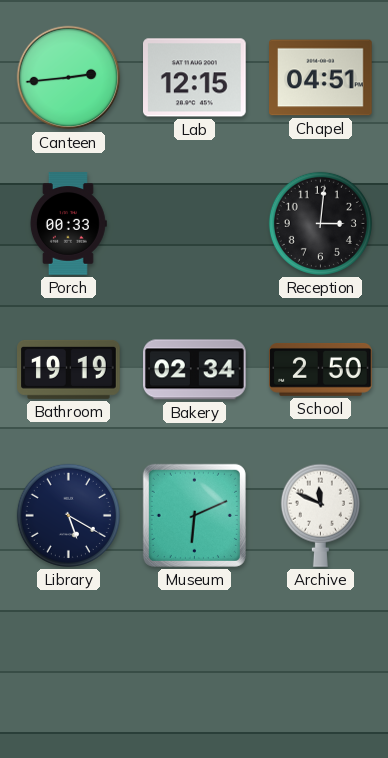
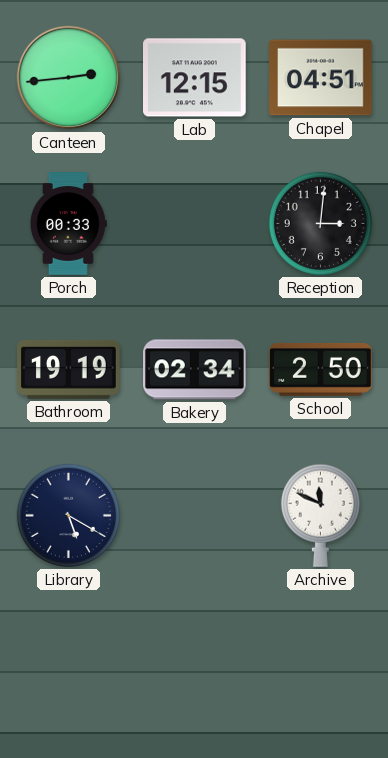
Museum: 6:11 -> none (194, 515)
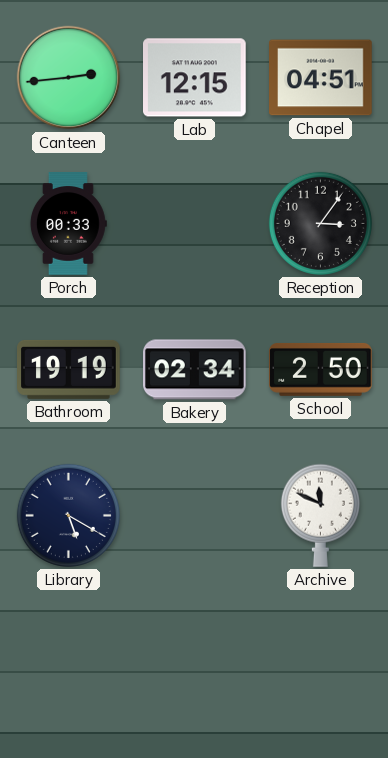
Reception: 3:01 -> 3:06 (320, 223)
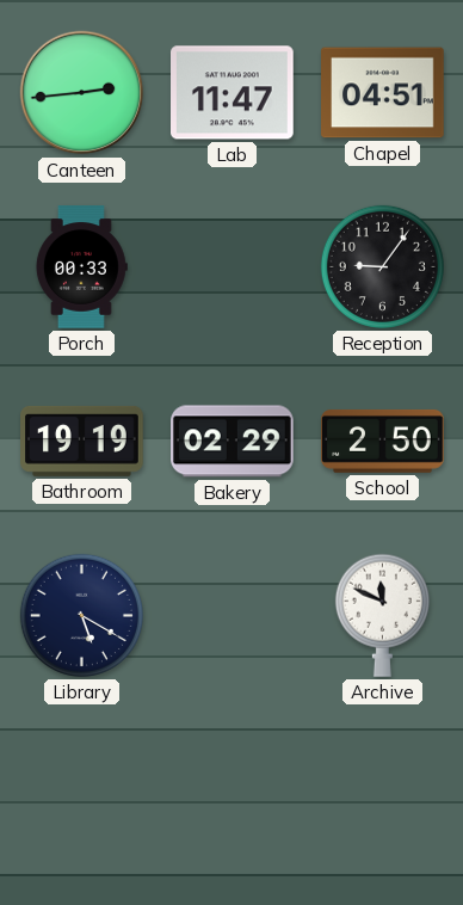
Lab: 12:15 -> 11:47 (233, 93)
Reception: 3:06 -> 9:06 (382, 266)
Bakery: 02:34 -> 02:29 (233, 442)
